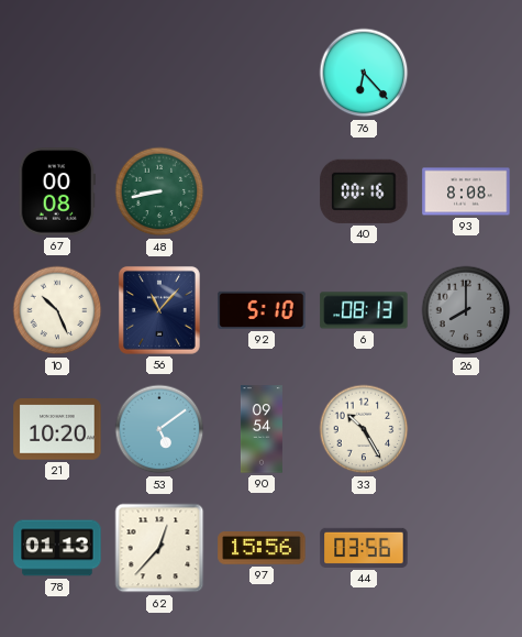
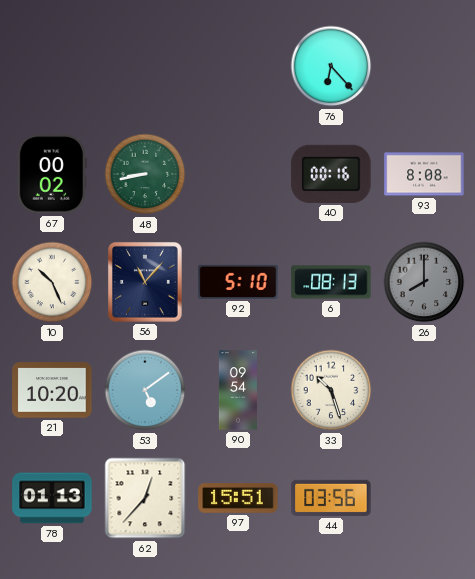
67: 00:08 -> 00:02 (52, 174)
33: 10:25 -> 10:27 (331, 390)
97: 15:56 -> 15:51 (238, 498)
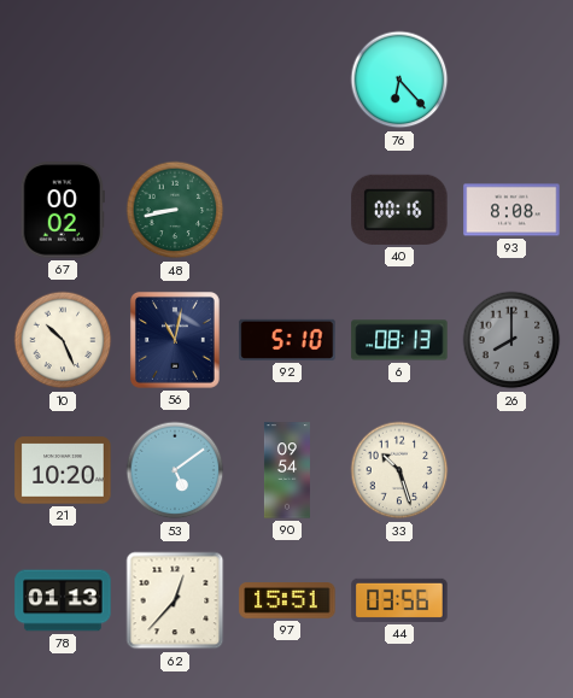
56: 11:07 -> 11:02 (175, 340)
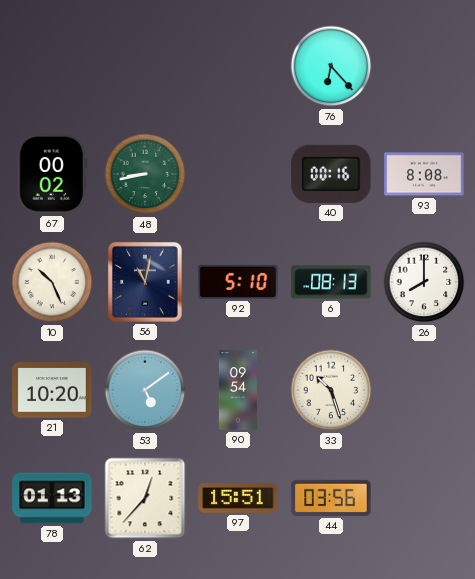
26 dial: grey -> white (424, 282)
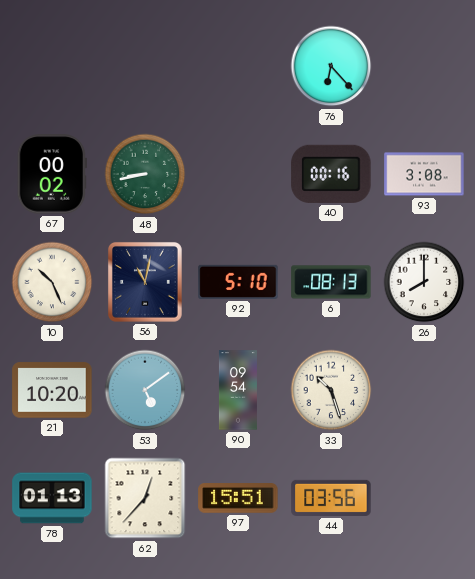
93: 8:08 -> 3:08 (424, 174)
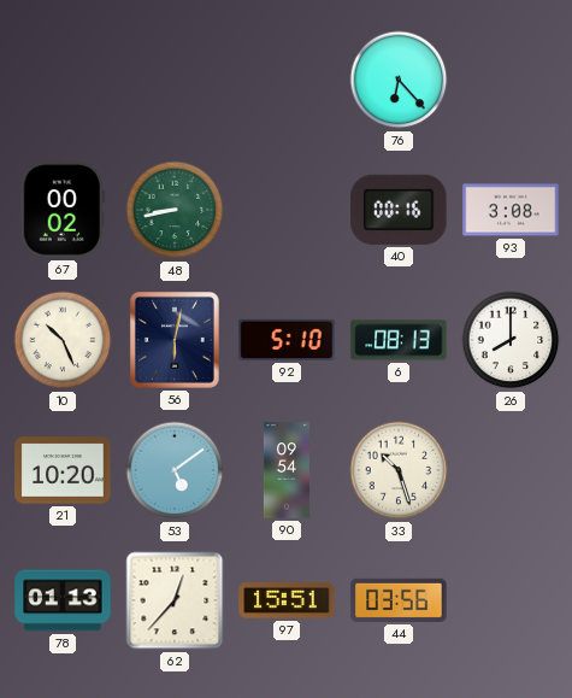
56: 11:02 -> 6:02 (175, 340)
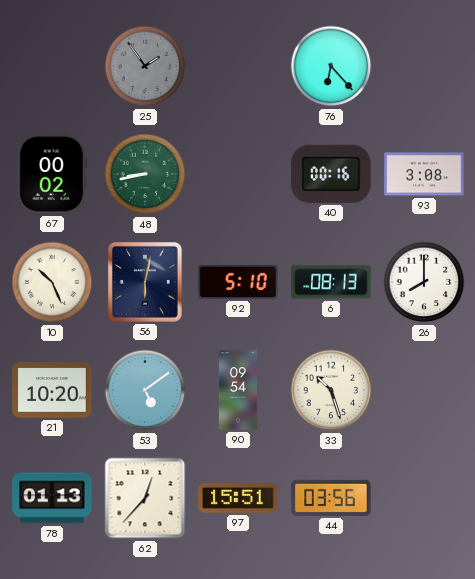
25: none -> 1:54 (145, 66)
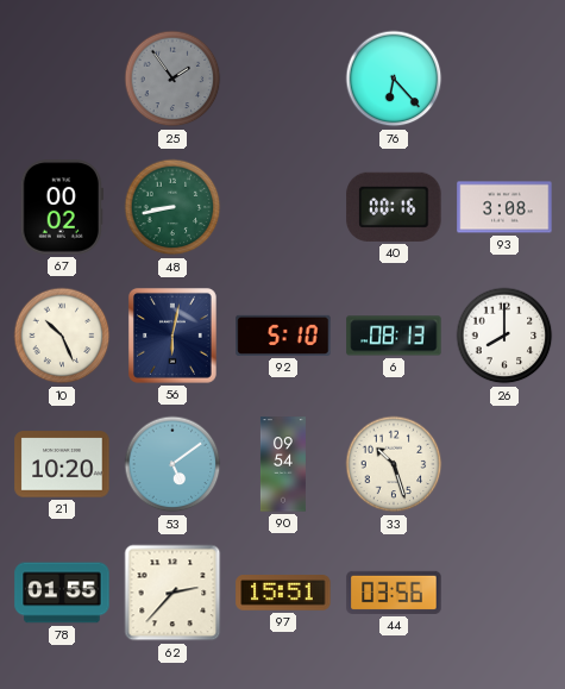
78: 01:13 -> 01:55 (62, 593)
62: 12:37 -> 2:37 (172, 593)
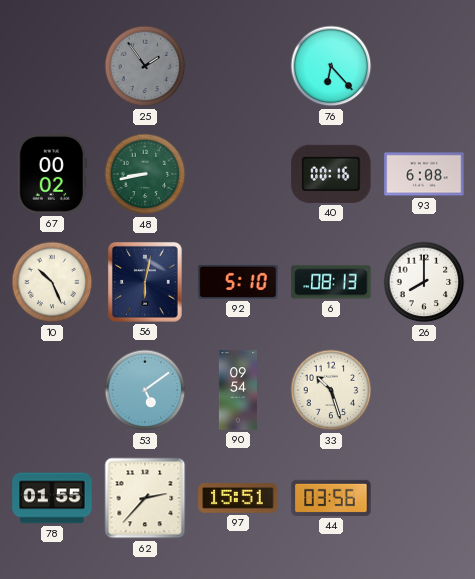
93: 3:08 -> 6:08 (424, 174)
21: 10:20 -> none (62, 464)
